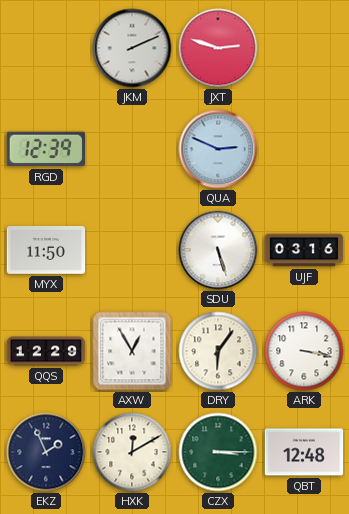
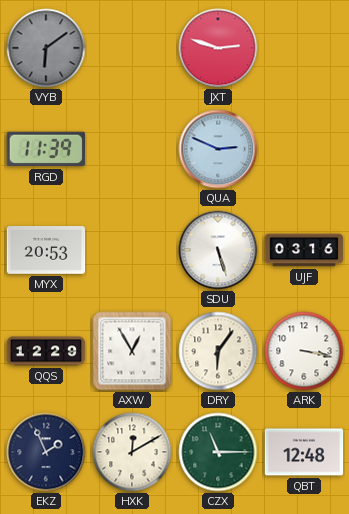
VYB: none -> 6:09 (46, 48)
JKM: 2:11 -> none (132, 48)
RGD: 12:39 -> 11:39 (45, 149)
MYX: 11:50 -> 20:53 (46, 251)
CZX: 3:15 -> 11:15 (218, 452)
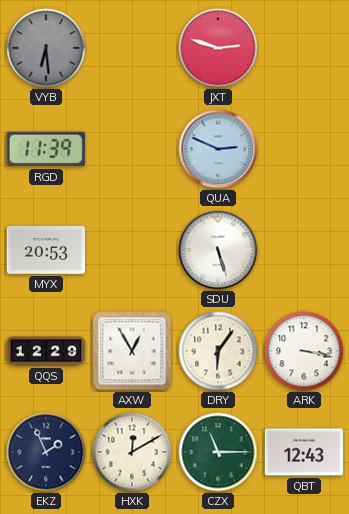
VYB: 6:09 -> 6:29 (46, 48)
UJF: 03:16 -> none (304, 250)
QBT: 12:48 -> 12:43 (304, 452)
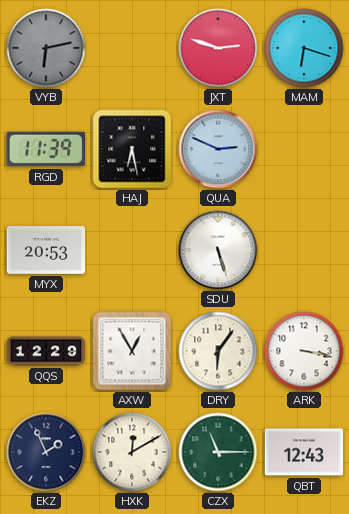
VYB: 6:29 -> 6:13 (46, 48)
MAM: none -> 6:18 (304, 48)
HAJ: none -> 6:28 (132, 149)
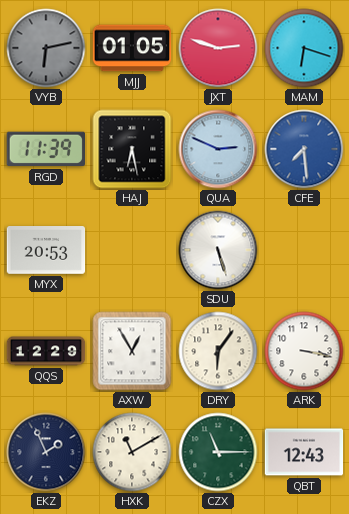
MJJ: none -> 01:05 (132, 48)
CFE: none -> 7:29 (304, 149)
HXK: 12:10 -> 11:10 (132, 452)
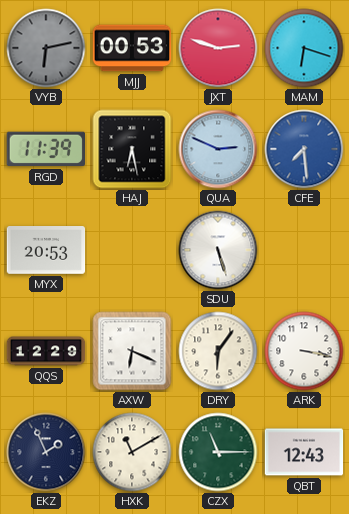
MJJ: 01:05 -> 00:53 (132, 48)
AXW: 12:55 -> 6:19 (132, 351)
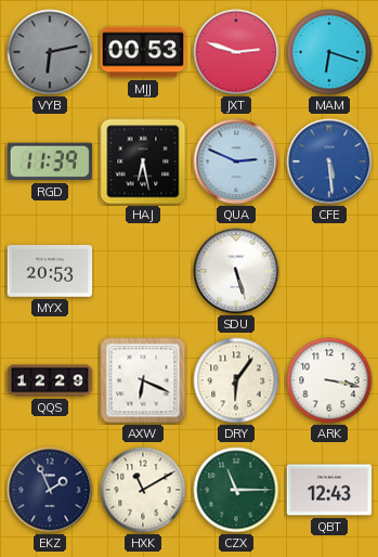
CFE: 7:29 -> 5:29 (329, 161)
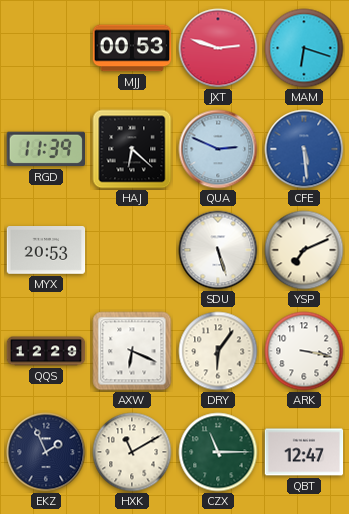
VYB: 6:13 -> none (50, 52)
HAJ: 6:28 -> 6:22 (132, 149)
YSP: none -> 7:11 (304, 250)
QBT: 12:43 -> 12:47 (304, 452)
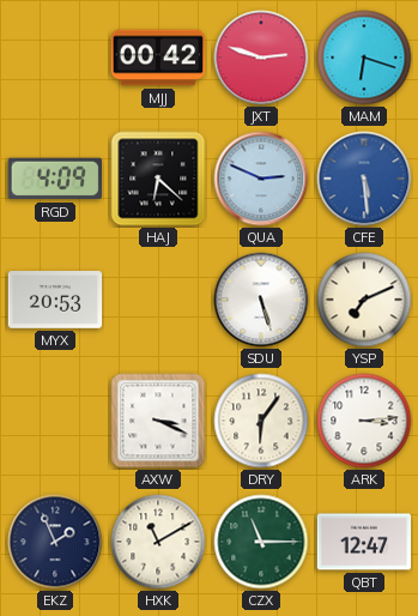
MJJ: 00:53 -> 00:42 (158, 58)
RGD: 11:39 -> 4:09 (54, 179)
QQS: 12:29 -> none (46, 351)
AXW: 6:19 -> 3:19 (158, 421)
ARK: 3:17 -> 3:14 (364, 421)
